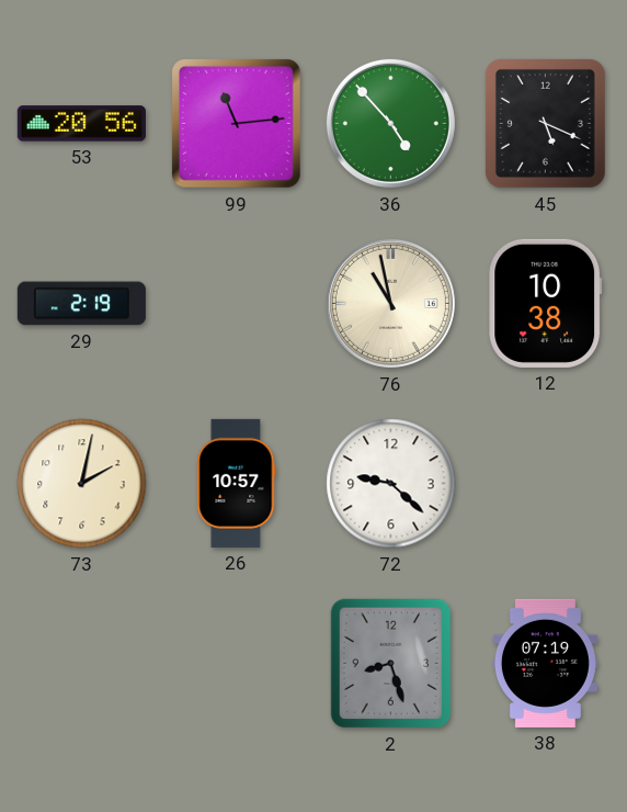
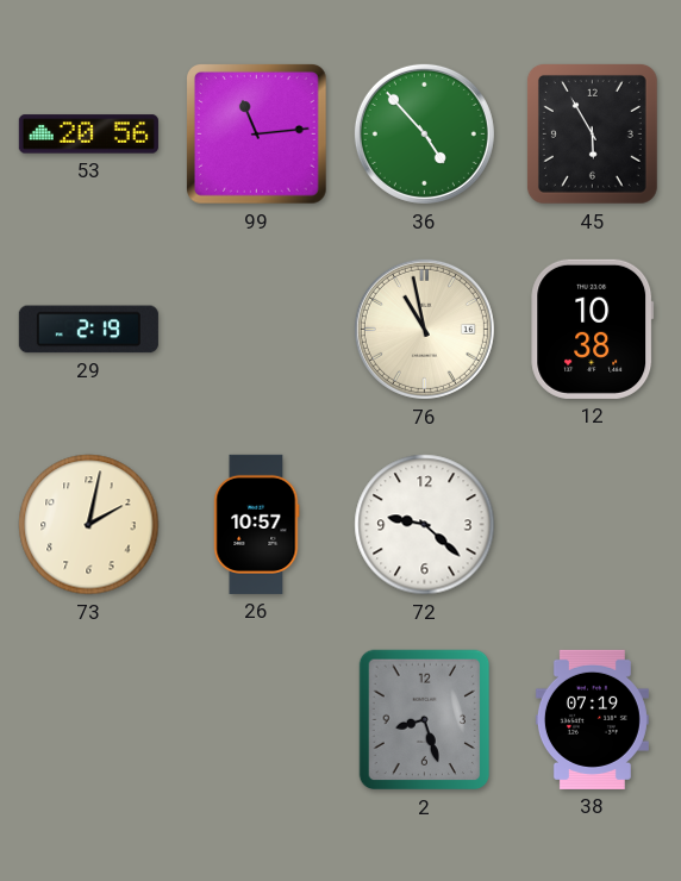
45: 5:19 -> 5:55 (592, 133)
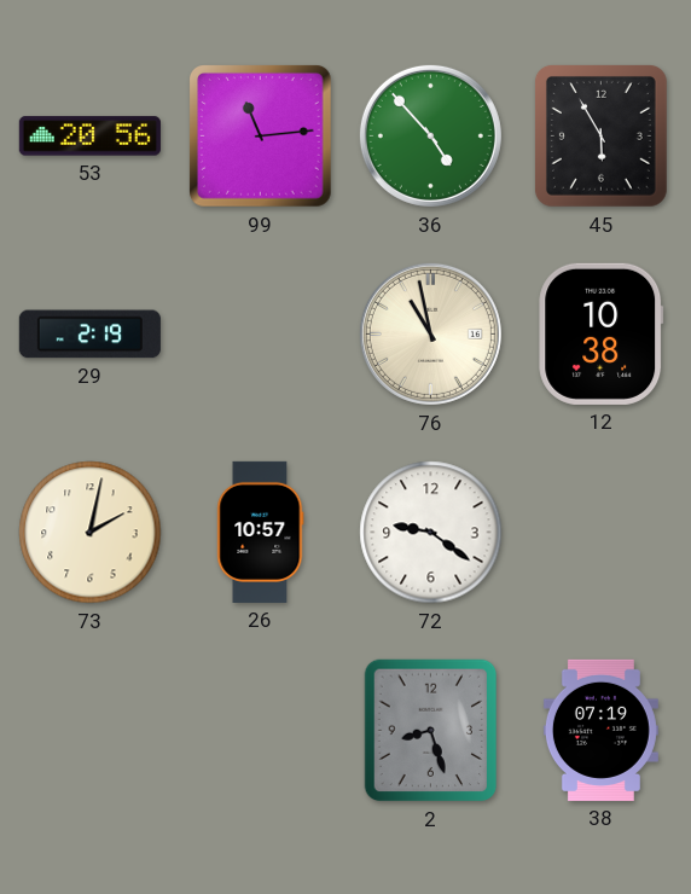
72: 9:22 -> 9:21 (431, 533)
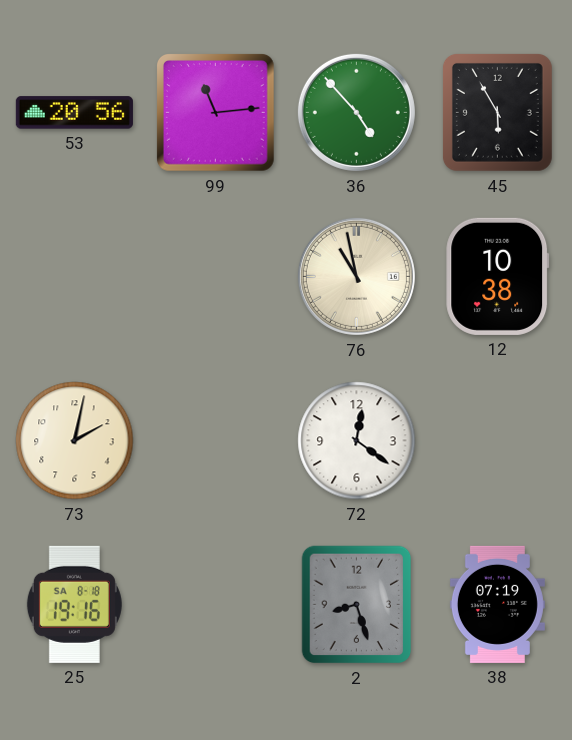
29: 2:19 -> none (89, 335)
26: 10:57 -> none (261, 532)
72: 9:21 -> 12:21 (357, 441)
25: none -> 19:16 (74, 604)
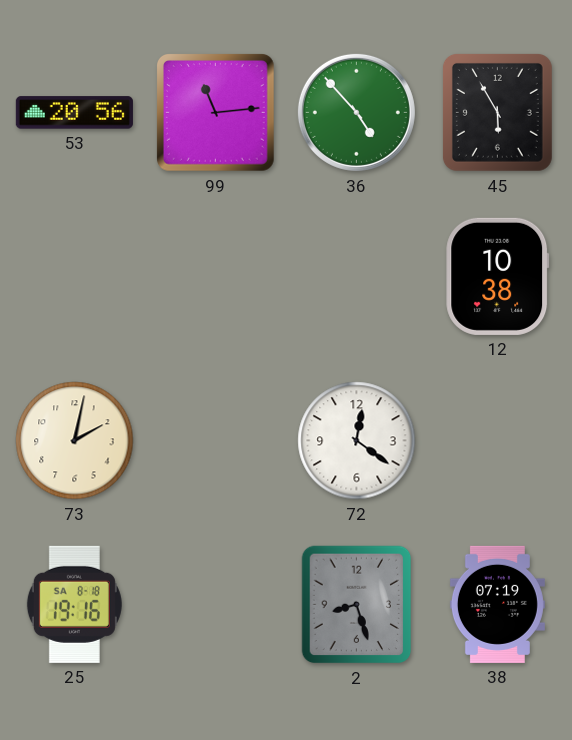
76: 10:58 -> none (356, 276)
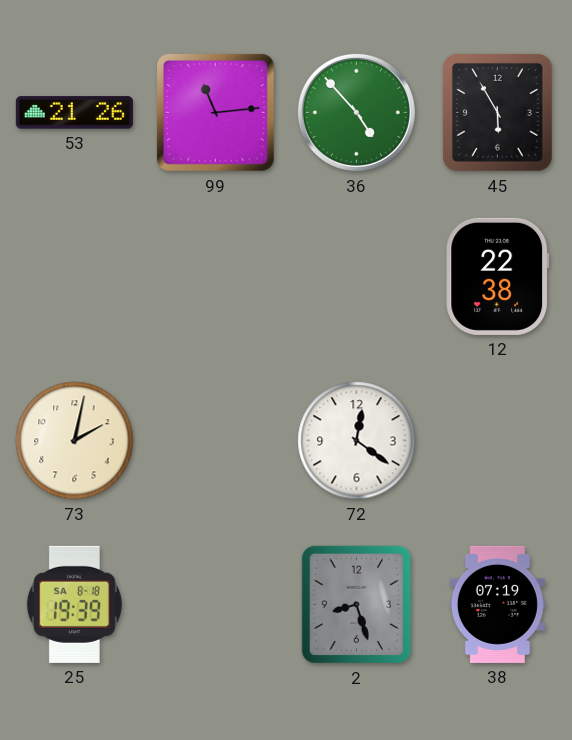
53: 20:56 -> 21:26 (74, 113)
12: 10:38 -> 22:38 (498, 276)
25: 19:16 -> 19:39 (74, 604)
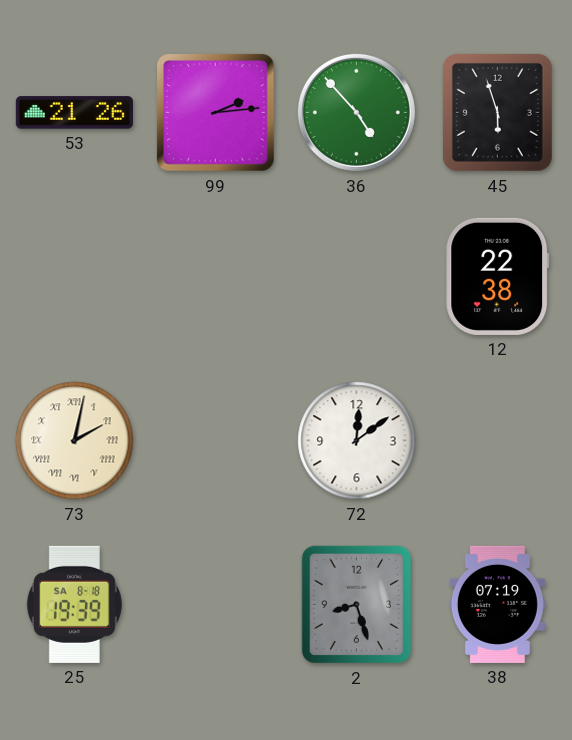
99: 11:14 -> 2:14 (216, 113)
45: 5:55 -> 5:57 (497, 112)
73 numerals: Arabic -> Roman (75, 441)
72: 12:21 -> 12:09 (357, 441)
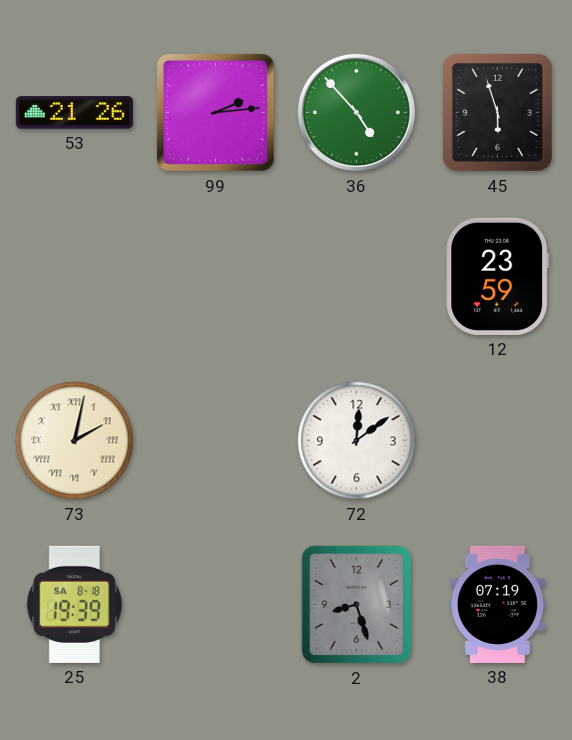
12: 22:38 -> 23:59 (498, 276)
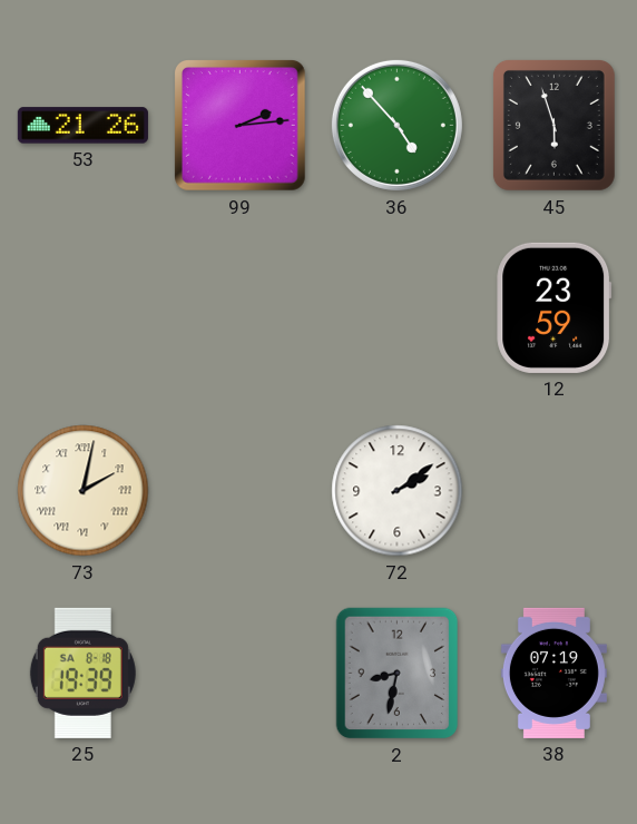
72: 12:09 -> 2:09 (398, 491)
2: 8:27 -> 8:32 (398, 674)
